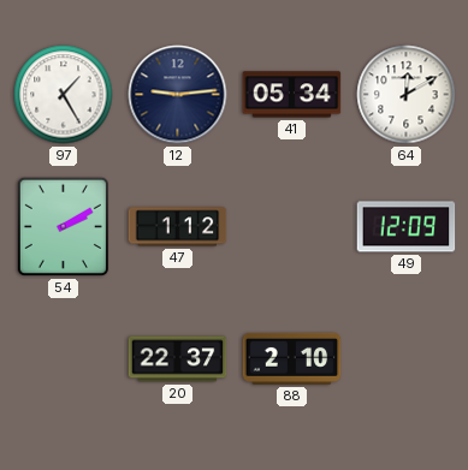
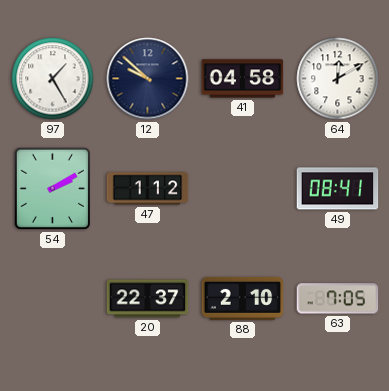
12: 9:14 -> 9:52 (148, 79)
41: 05:34 -> 04:58 (243, 79)
49: 12:09 -> 08:41 (338, 189)
63: none -> 7:05 (338, 299)
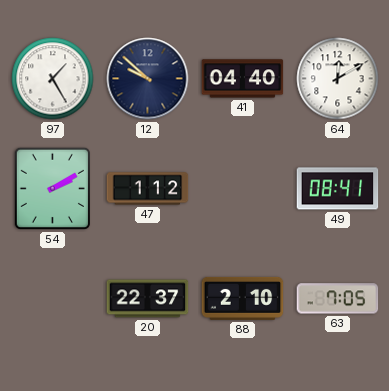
41: 04:58 -> 04:40 (243, 79)
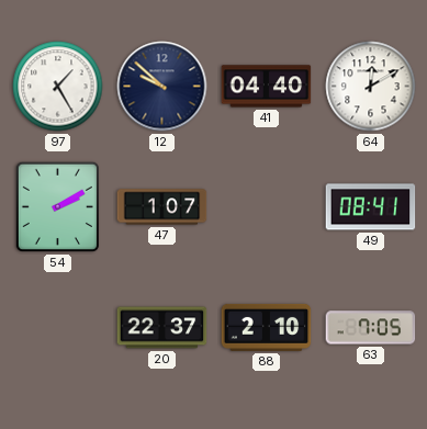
47: 1:12 -> 1:07 (162, 207)
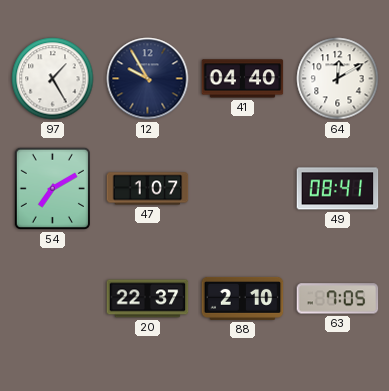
12: 9:52 -> 9:55 (148, 79)
54: 2:10 -> 7:10 (52, 188)
